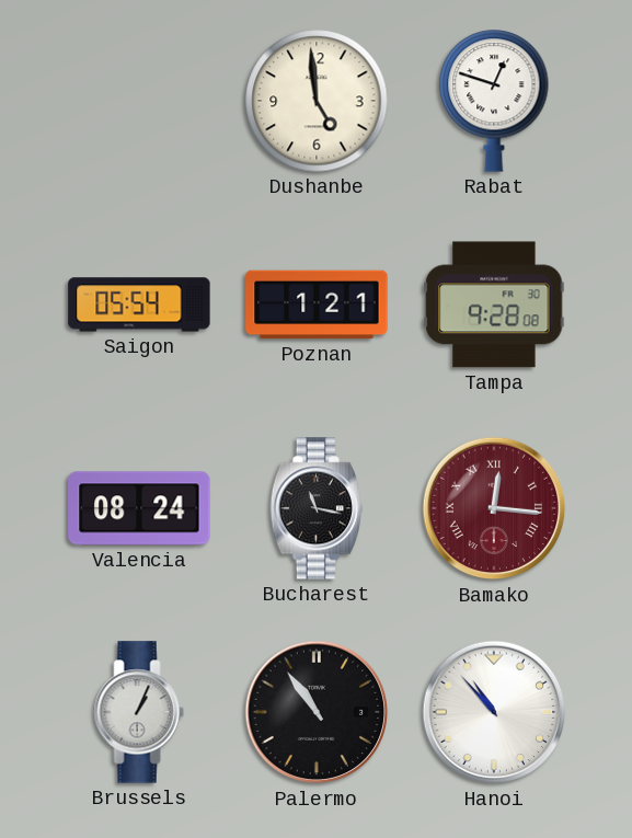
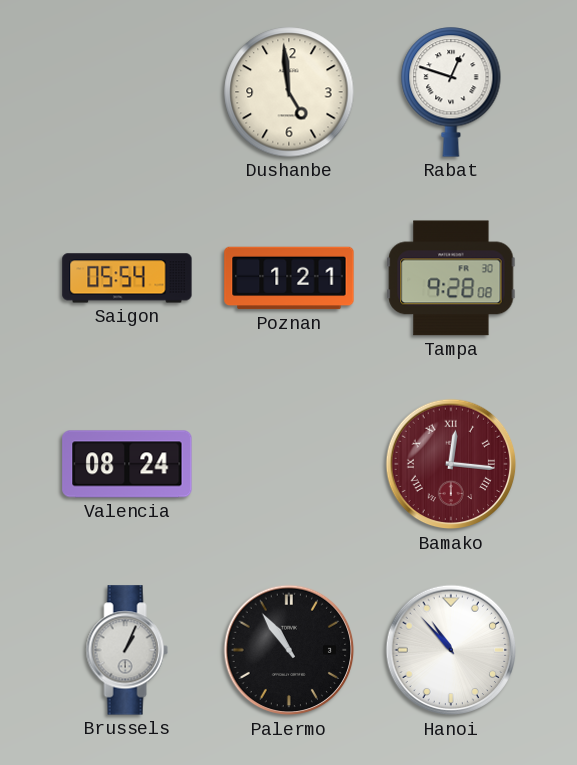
Bucharest: 11:17 -> none (317, 508)
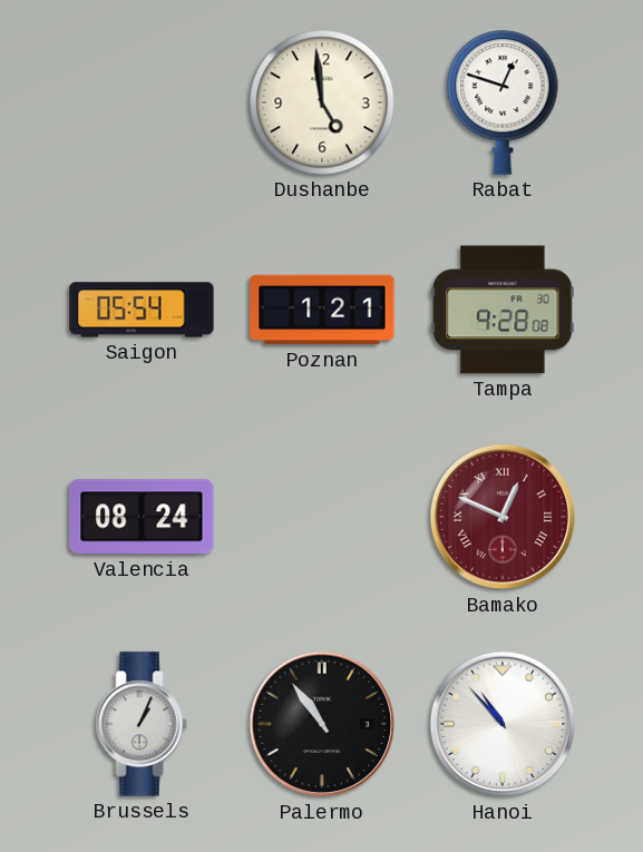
Bamako: 12:16 -> 12:49 (503, 517)
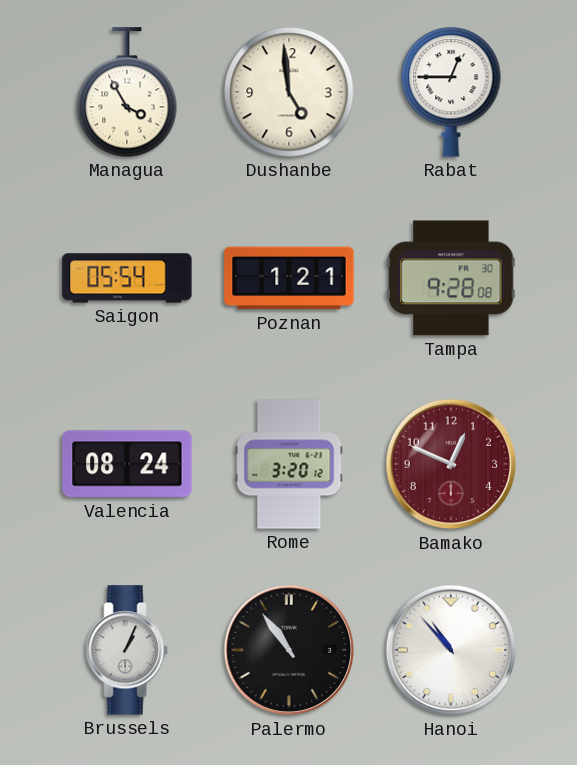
Managua: none -> 3:55 (127, 92)
Rabat: 12:48 -> 12:45 (451, 92)
Rome: none -> 3:20 (289, 464)
Bamako numerals: Roman -> Arabic (451, 464)
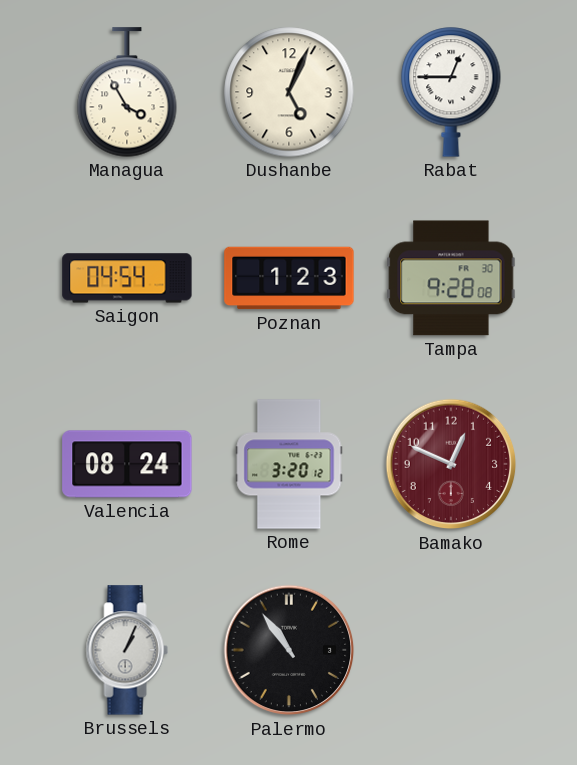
Dushanbe: 4:59 -> 5:04 (289, 92)
Saigon: 05:54 -> 04:54 (127, 278)
Poznan: 1:21 -> 1:23 (289, 278)
Hanoi: 10:53 -> none (451, 650)
